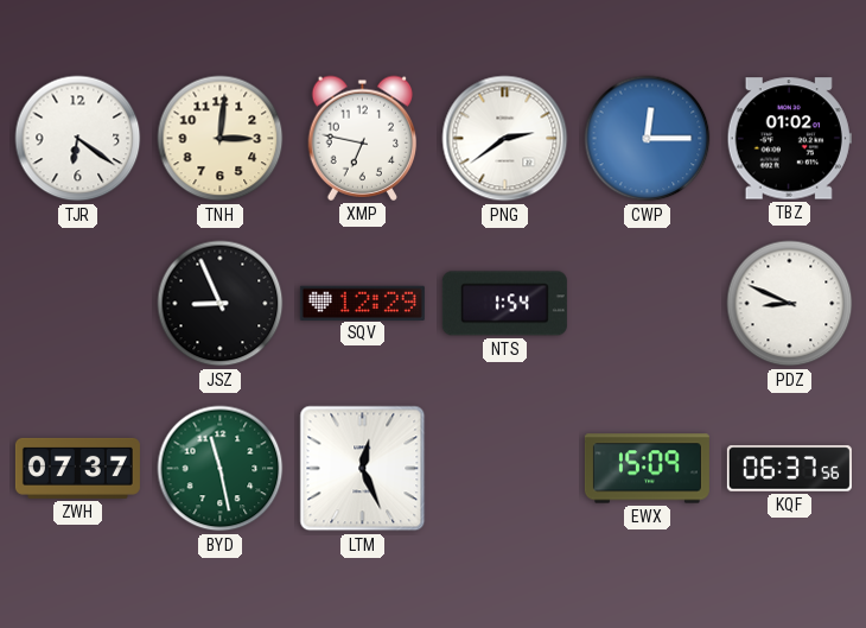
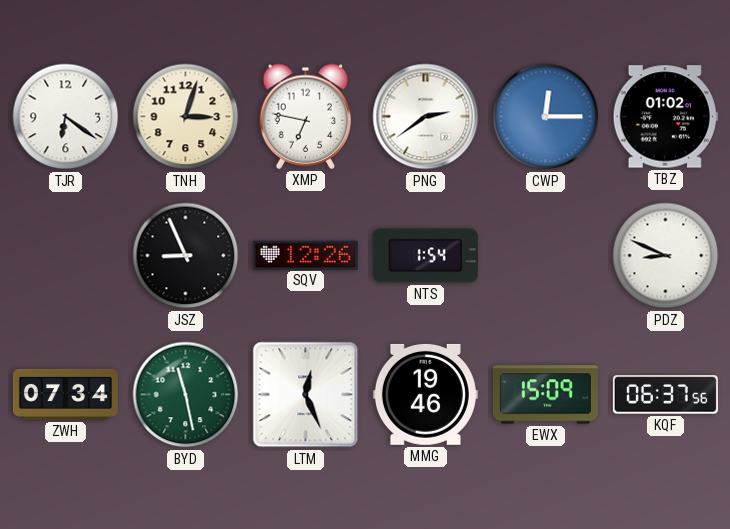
TNH: 3:01 -> 3:03 (186, 117)
SQV: 12:29 -> 12:26 (305, 255)
ZWH: 07:37 -> 07:34 (65, 394)
MMG: none -> 19:46 (425, 394)
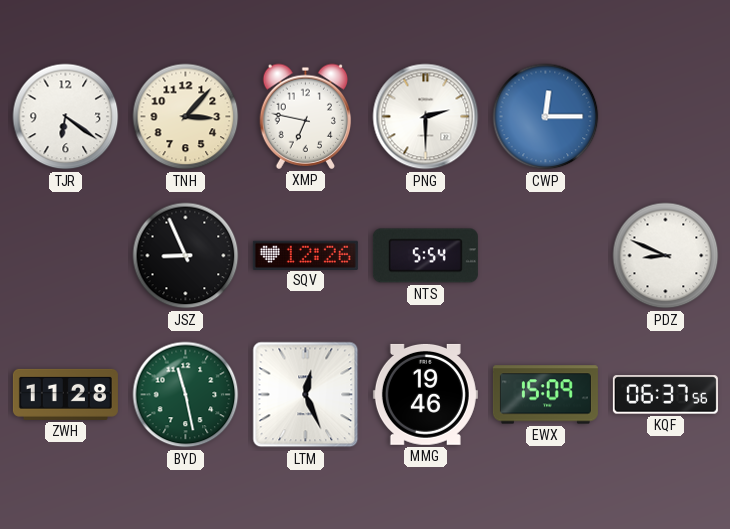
TNH: 3:03 -> 3:07 (186, 117)
PNG: 2:39 -> 2:30 (426, 117)
TBZ: 01:02 -> none (665, 117)
NTS: 1:54 -> 5:54 (425, 256)
ZWH: 07:34 -> 11:28 (65, 394)
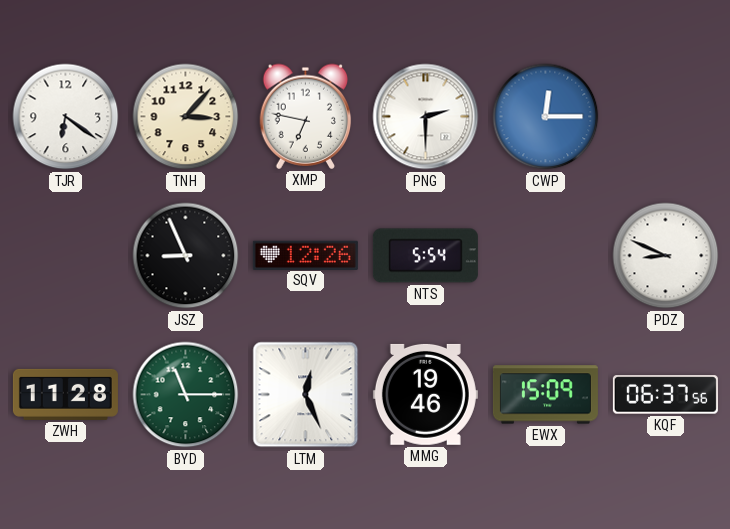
BYD: 11:28 -> 11:15 (186, 395)
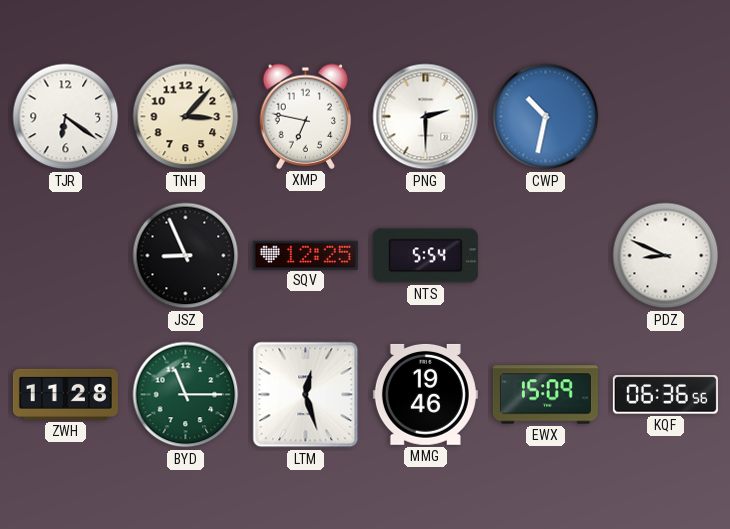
CWP: 12:15 -> 10:32 (546, 117)
SQV: 12:26 -> 12:25 (305, 255)
LTM: 12:26 -> 12:27 (306, 395)
KQF: 06:37 -> 06:36 (665, 395)
